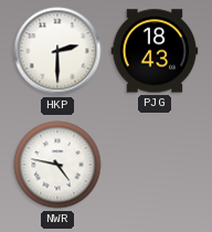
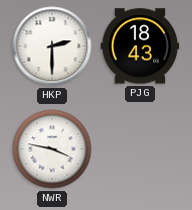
NWR: 4:47 -> 3:47 (52, 149)
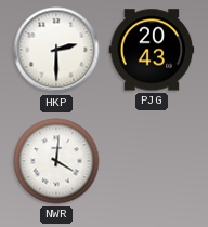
PJG: 18:43 -> 20:43 (152, 50)
NWR: 3:47 -> 4:01 (56, 161)
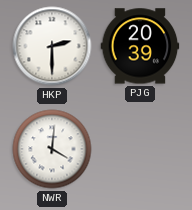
PJG: 20:43 -> 20:39 (140, 46)
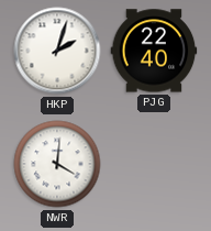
HKP: 2:30 -> 2:03 (57, 51)
PJG: 20:39 -> 22:40 (154, 51)
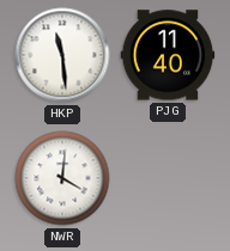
HKP: 2:03 -> 11:29 (62, 55)
PJG: 22:40 -> 11:40 (168, 55)
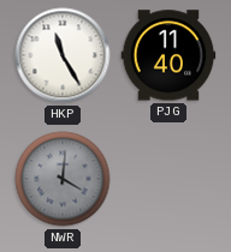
HKP: 11:29 -> 11:25 (63, 55)
NWR dial: white -> grey (63, 179)
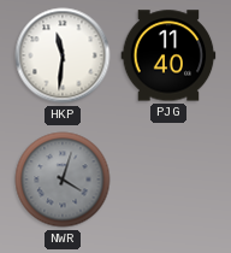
HKP: 11:25 -> 11:31 (63, 55)
NWR: 4:01 -> 4:03 (63, 180)
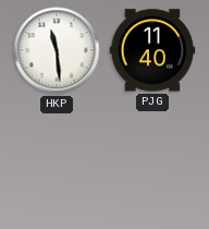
HKP: 11:31 -> 11:29 (57, 50)
NWR: 4:03 -> none (63, 180)
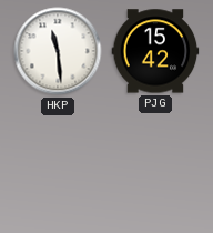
PJG: 11:40 -> 15:42 (155, 51)
